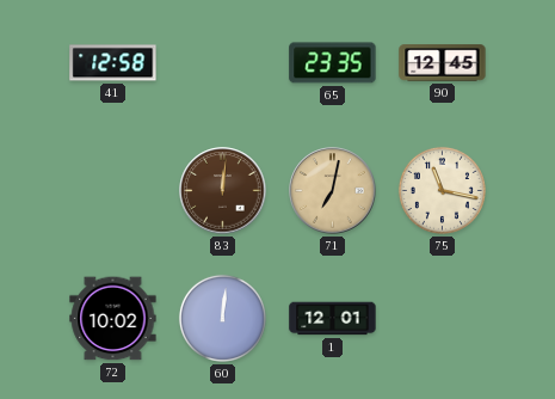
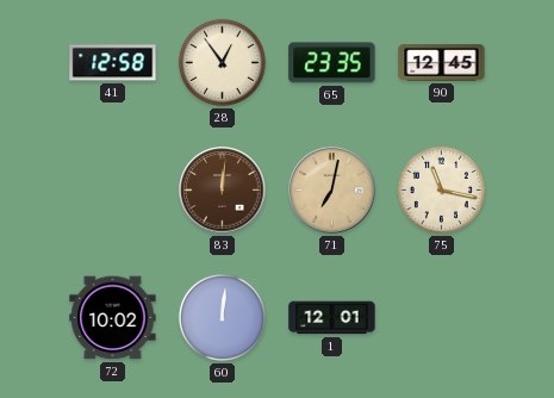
28: none -> 12:54 (222, 62)
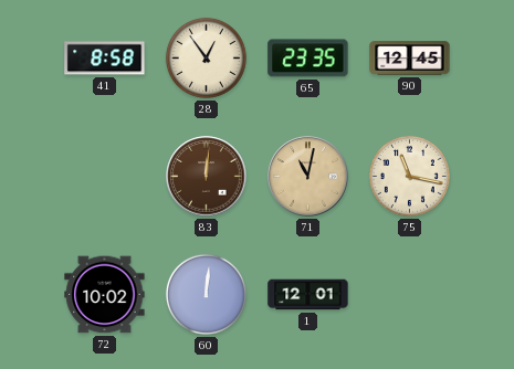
41: 12:58 -> 8:58 (105, 59)
71: 7:02 -> 11:02 (308, 177)
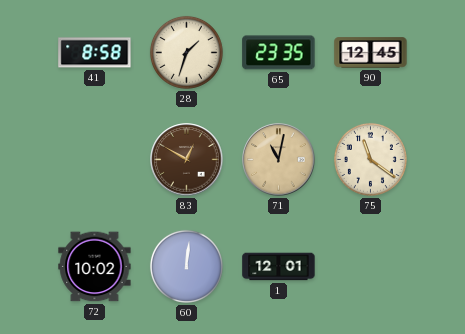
28: 12:54 -> 1:33 (186, 52)
83: 12:01 -> 12:50 (187, 160)
75: 11:17 -> 11:21 (370, 159)
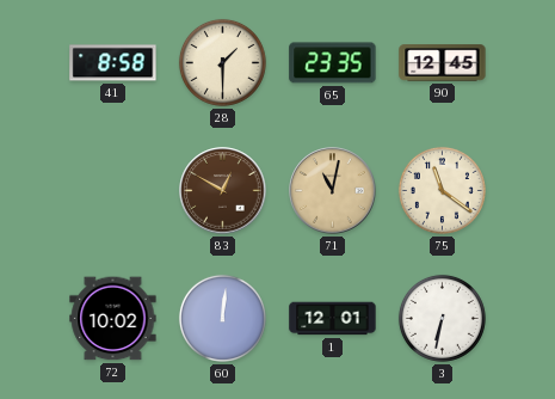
28: 1:33 -> 1:30 (222, 62)
3: none -> 6:32 (442, 318)
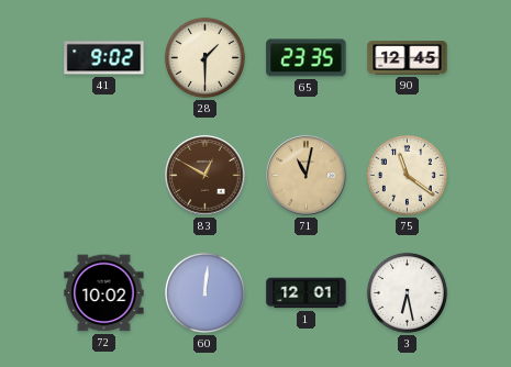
41: 8:58 -> 9:02 (104, 58)
3: 6:32 -> 6:28 (407, 292)
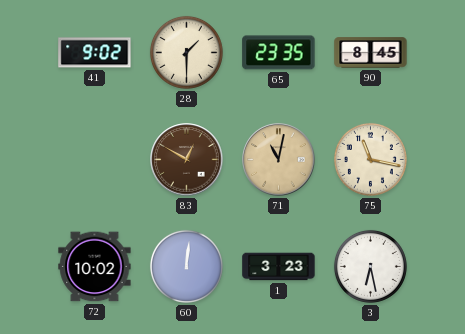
90: 12:45 -> 8:45 (371, 53)
75: 11:21 -> 11:17 (370, 159)
1: 12:01 -> 3:23 (279, 267)
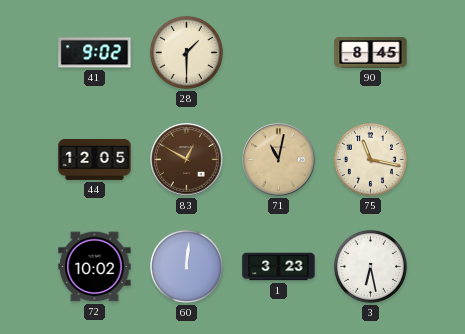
65: 23:35 -> none (279, 53)
44: none -> 12:05 (95, 159)
